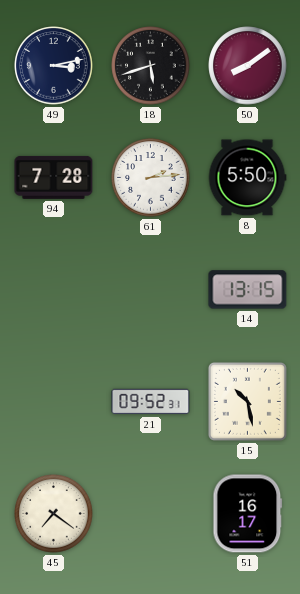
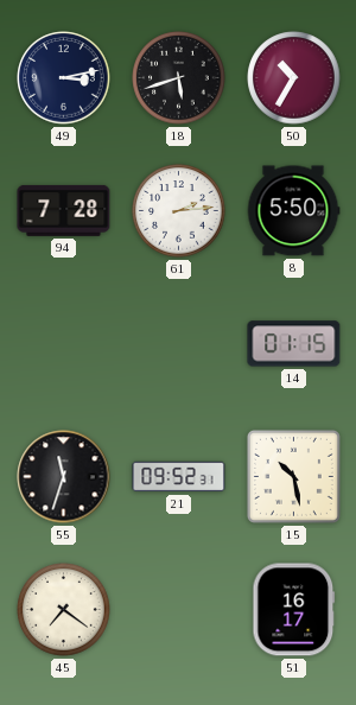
50: 8:09 -> 10:35 (294, 78)
14: 13:15 -> 01:15 (294, 344)
55: none -> 11:33 (64, 477)
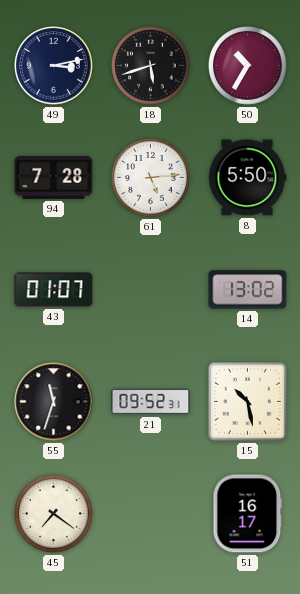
61: 2:14 -> 5:14 (151, 178)
43: none -> 01:07 (54, 290)
14: 01:15 -> 13:02 (248, 290)
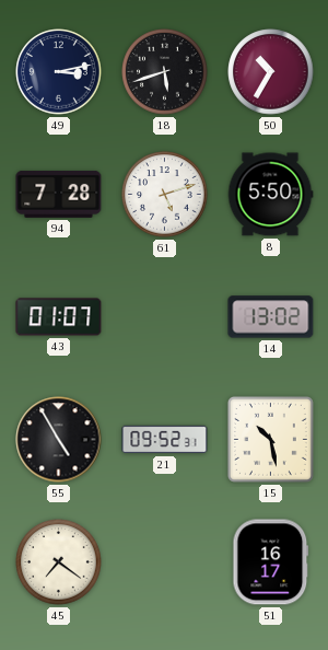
61: 5:14 -> 5:12 (165, 195)
55: 11:33 -> 4:55 (59, 440)
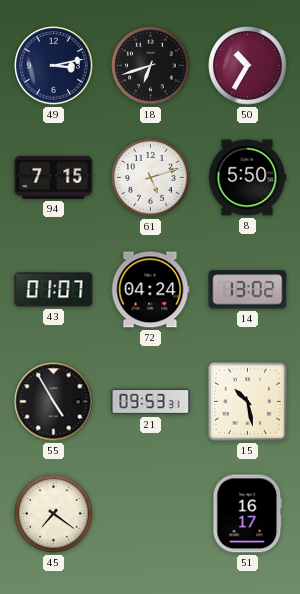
18: 5:42 -> 6:42 (151, 66)
94: 7:28 -> 7:15 (54, 177)
72: none -> 04:24 (150, 290)
21: 09:52 -> 09:53 (151, 402)
